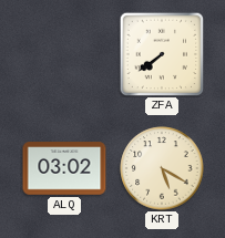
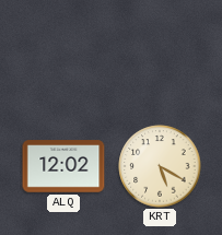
ZFA: 7:39 -> none (162, 54)
ALQ: 03:02 -> 12:02 (63, 166)
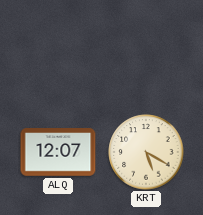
ALQ: 12:02 -> 12:07 (58, 152)
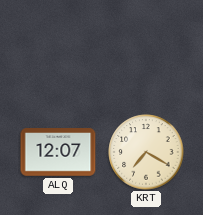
KRT: 5:20 -> 7:20 (146, 152)
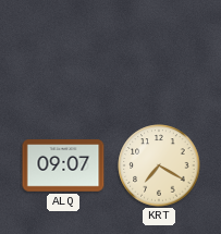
ALQ: 12:07 -> 09:07 (63, 165)
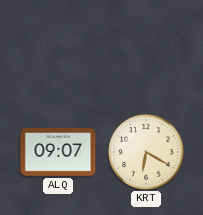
KRT: 7:20 -> 6:20 (146, 152)
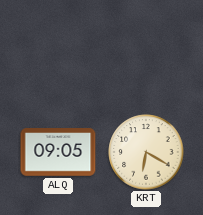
ALQ: 09:07 -> 09:05 (58, 152)
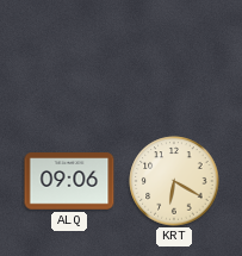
ALQ: 09:05 -> 09:06 (69, 181)
